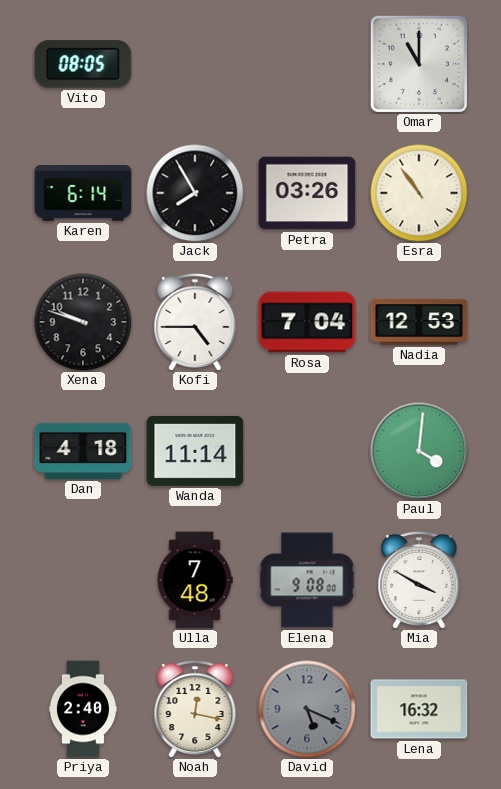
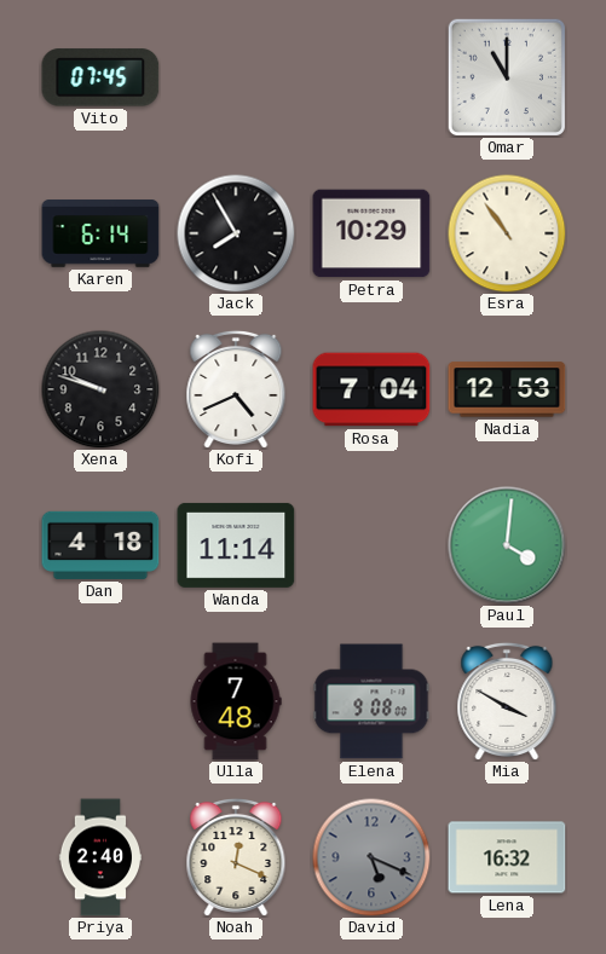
Vito: 08:05 -> 07:45 (100, 77)
Petra: 03:26 -> 10:29 (371, 233)
Kofi: 4:45 -> 4:41 (236, 389)
Noah: 12:17 -> 12:19 (236, 857)
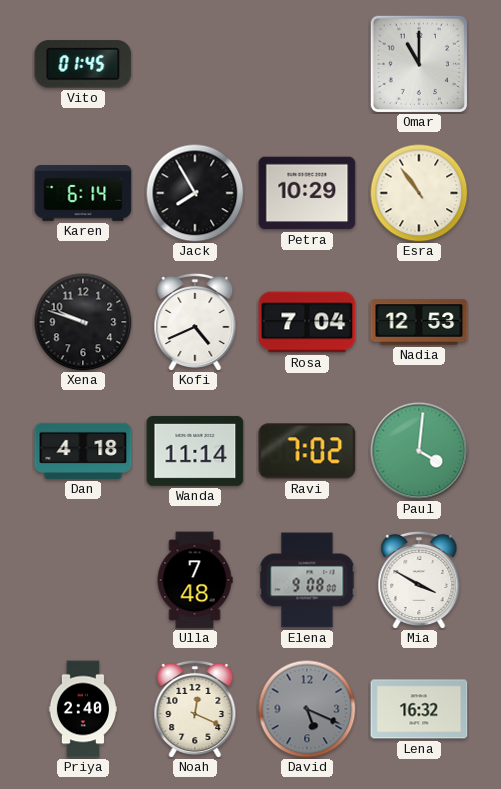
Vito: 07:45 -> 01:45 (83, 64)
Ravi: none -> 7:02 (307, 451)
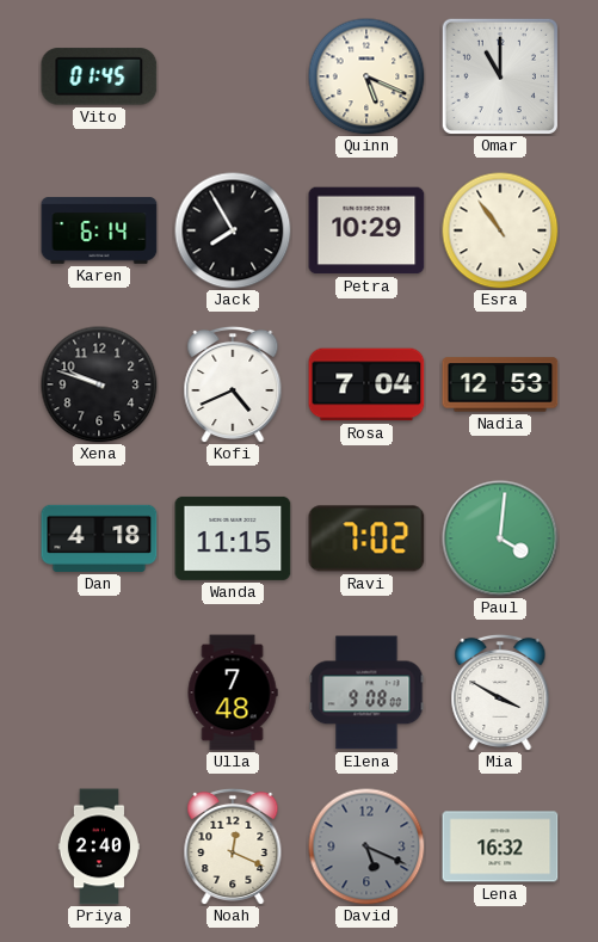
Quinn: none -> 5:19 (366, 76)
Wanda: 11:14 -> 11:15 (233, 538)
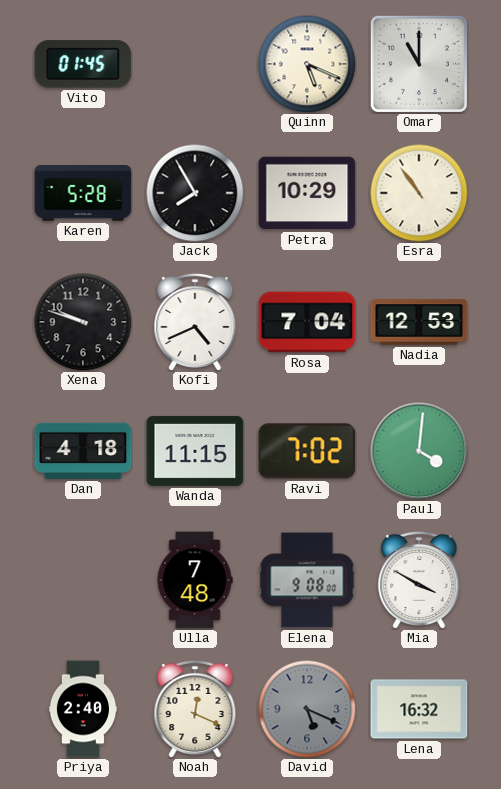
Karen: 6:14 -> 5:28 (83, 193)
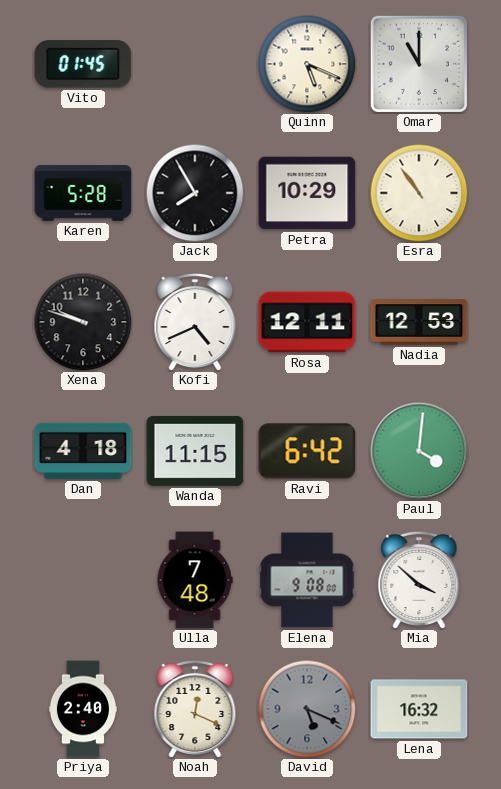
Rosa: 7:04 -> 12:11 (307, 322)
Ravi: 7:02 -> 6:42 (307, 451)
Mia: 3:50 -> 3:52 (419, 580)
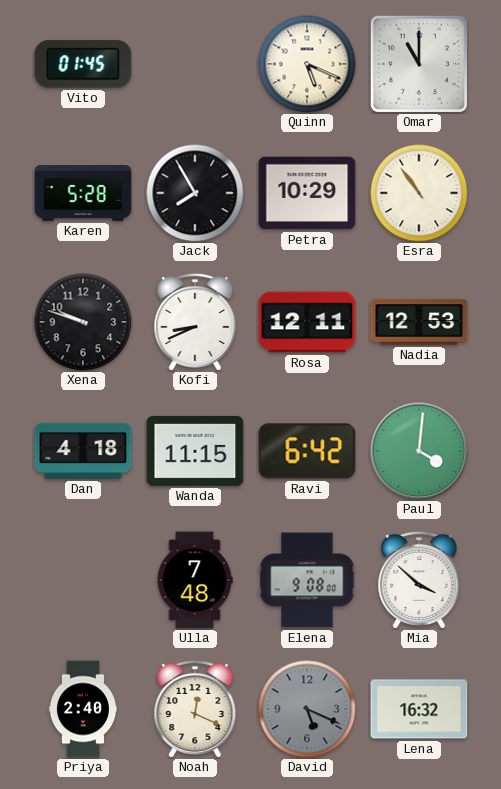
Kofi: 4:41 -> 8:41 (195, 322)
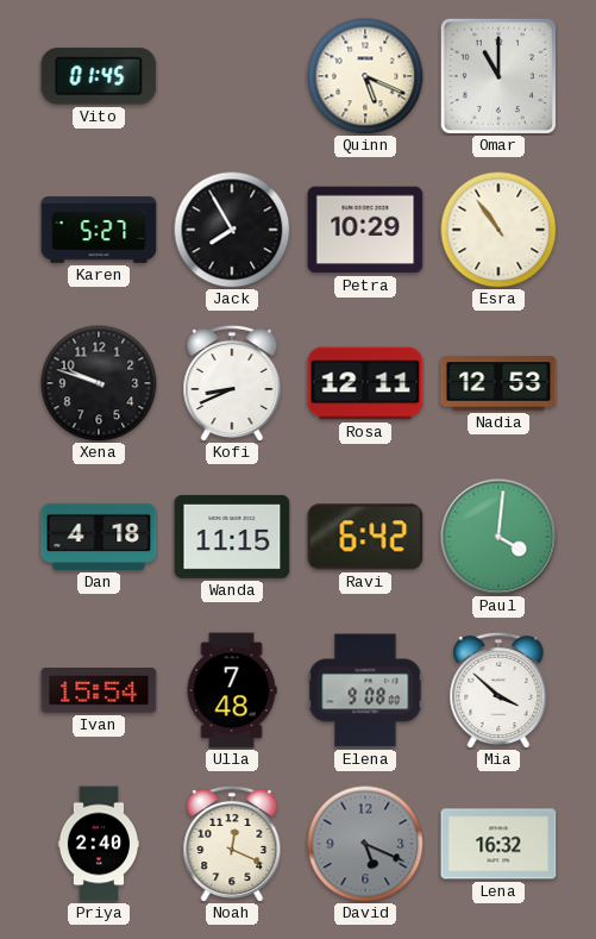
Karen: 5:28 -> 5:27 (99, 230)
Ivan: none -> 15:54 (99, 691)
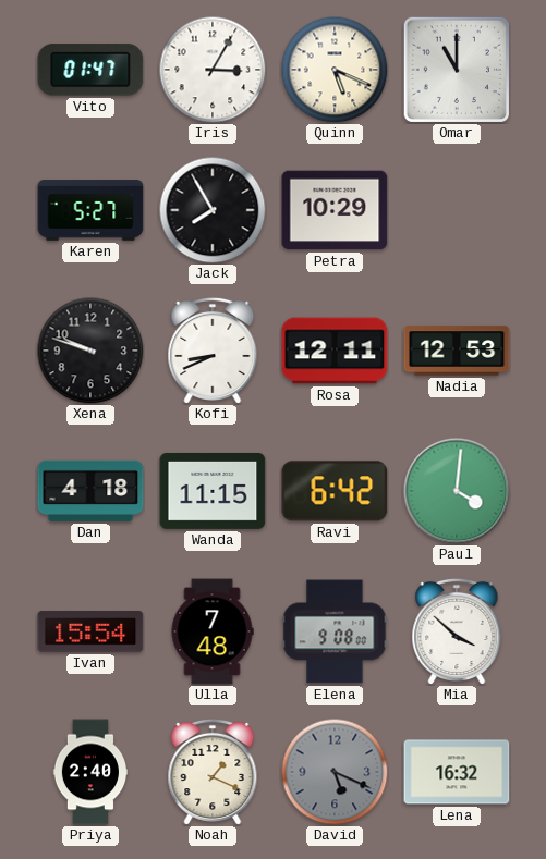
Vito: 01:45 -> 01:47 (90, 70)
Iris: none -> 3:05 (213, 70)
Esra: 10:54 -> none (498, 230)
Noah: 12:19 -> 1:19 (213, 772)
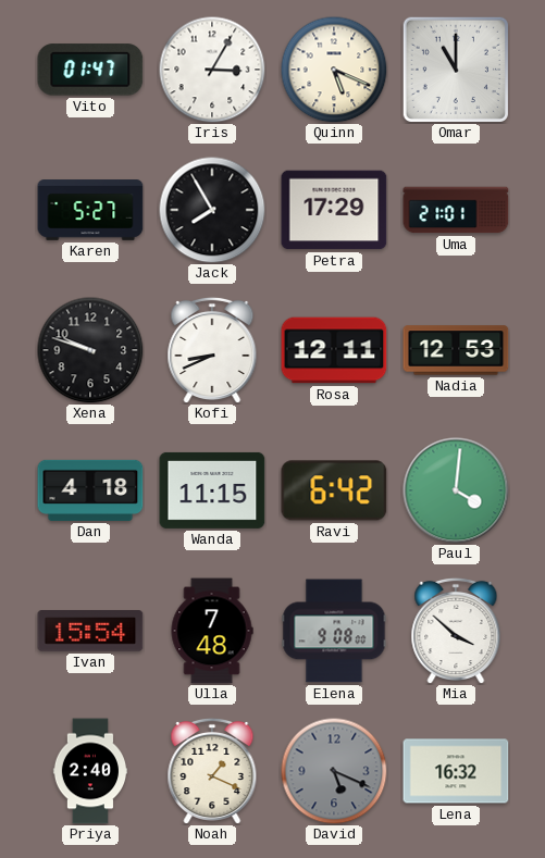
Petra: 10:29 -> 17:29 (334, 210)
Uma: none -> 21:01 (456, 210)
